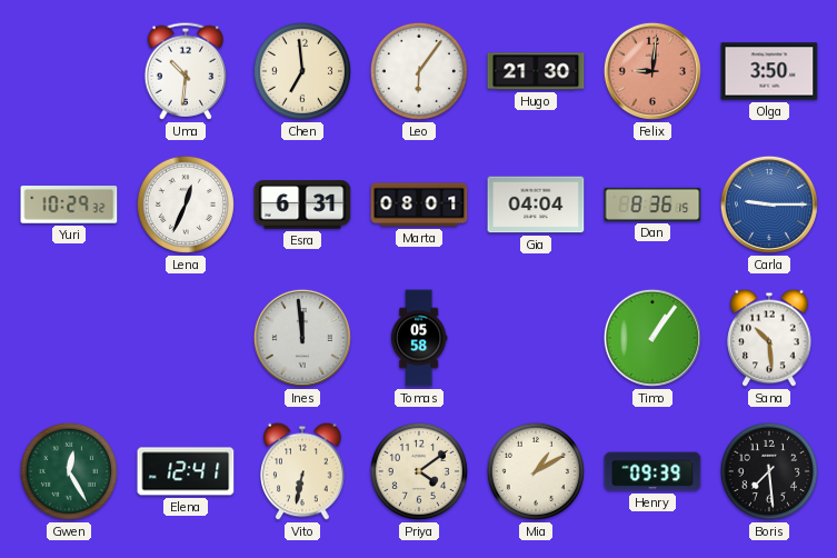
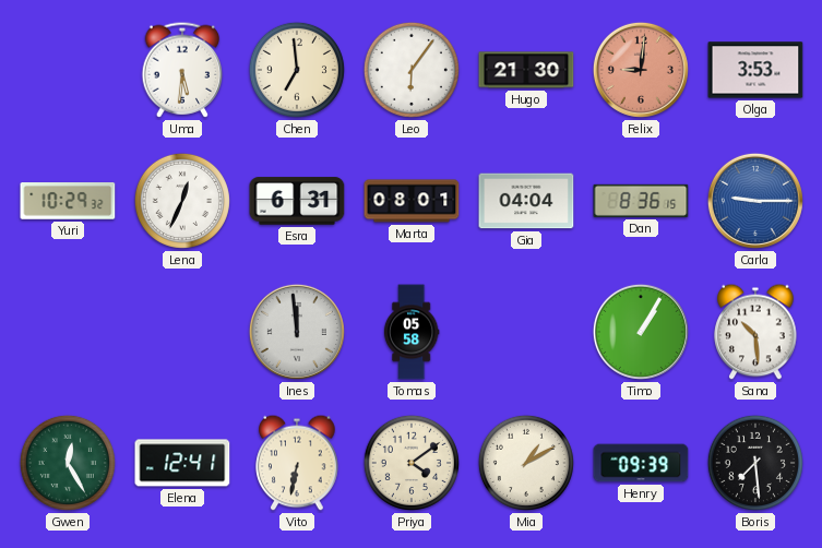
Uma: 10:31 -> 5:31 (182, 70)
Olga: 3:50 -> 3:53 (755, 70)
Timo: 1:06 -> 1:05 (641, 332)
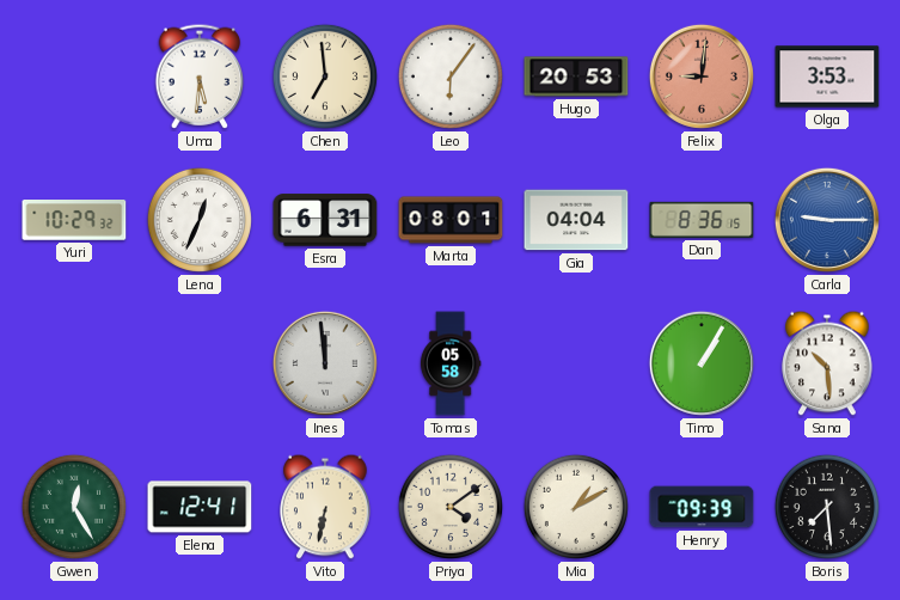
Hugo: 21:30 -> 20:53 (576, 76)
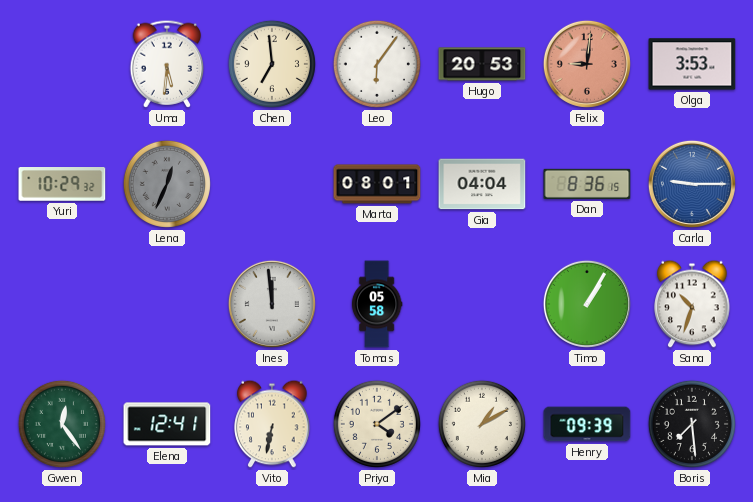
Lena dial: white -> grey (167, 184)
Esra: 6:31 -> none (325, 220)
Sana: 10:29 -> 10:33 (692, 304)
Gwen: 12:25 -> 12:24 (62, 424)
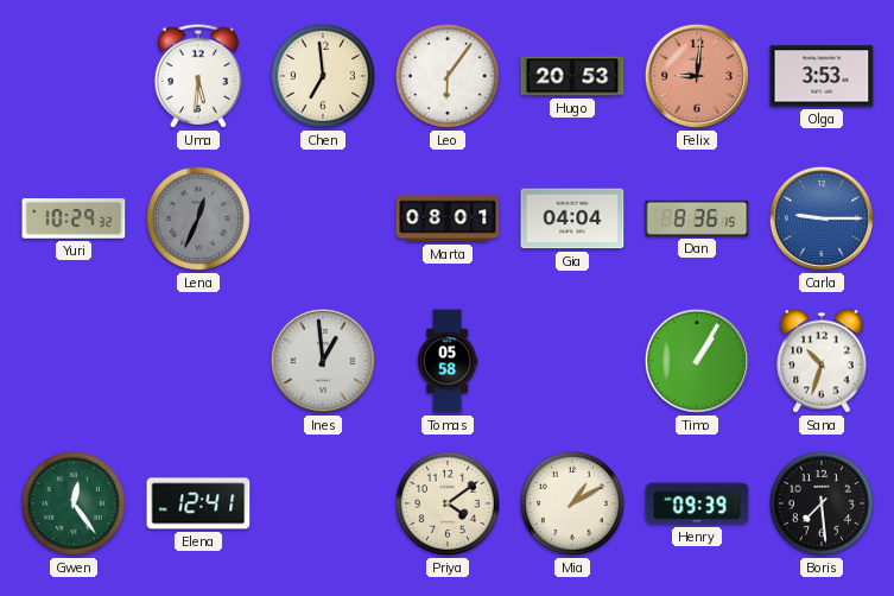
Ines: 11:59 -> 12:59 (323, 361)
Vito: 6:32 -> none (272, 424)
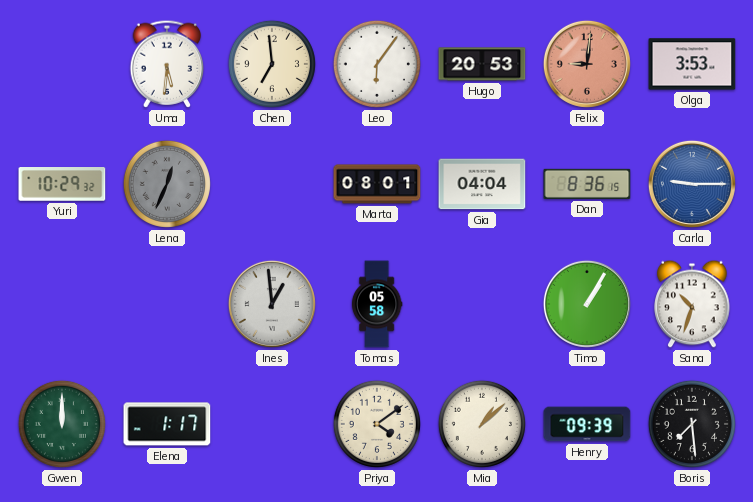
Gwen: 12:24 -> 12:00 (62, 424)
Elena: 12:41 -> 1:17 (167, 424)
Mia: 1:10 -> 1:08 (482, 424)
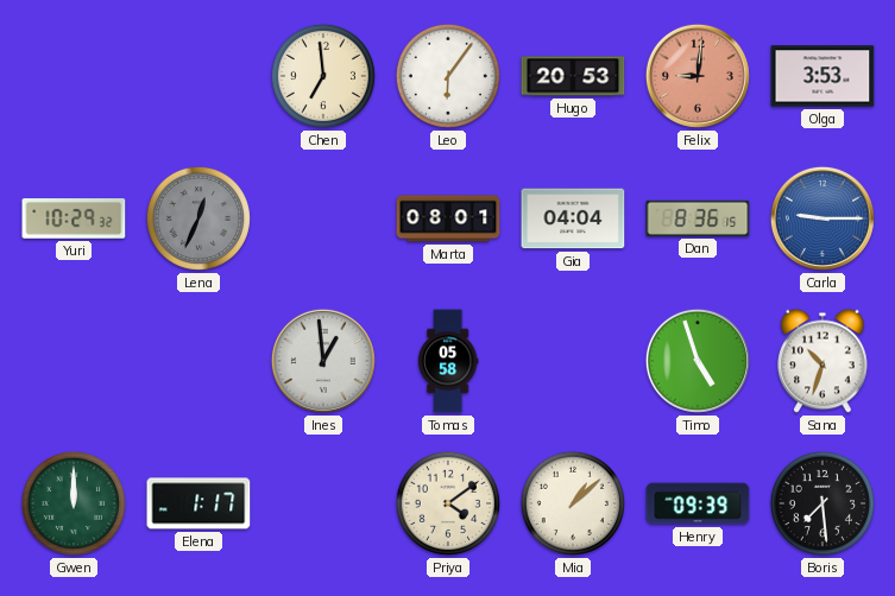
Uma: 5:31 -> none (167, 64)
Timo: 1:05 -> 4:57 (698, 361)
